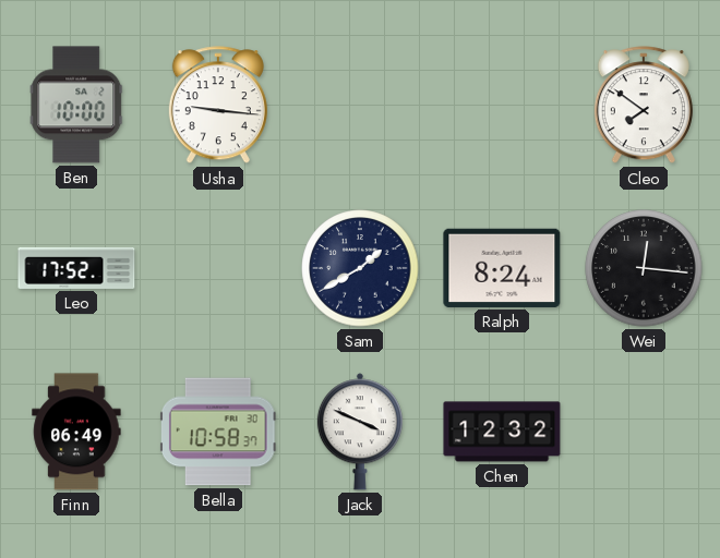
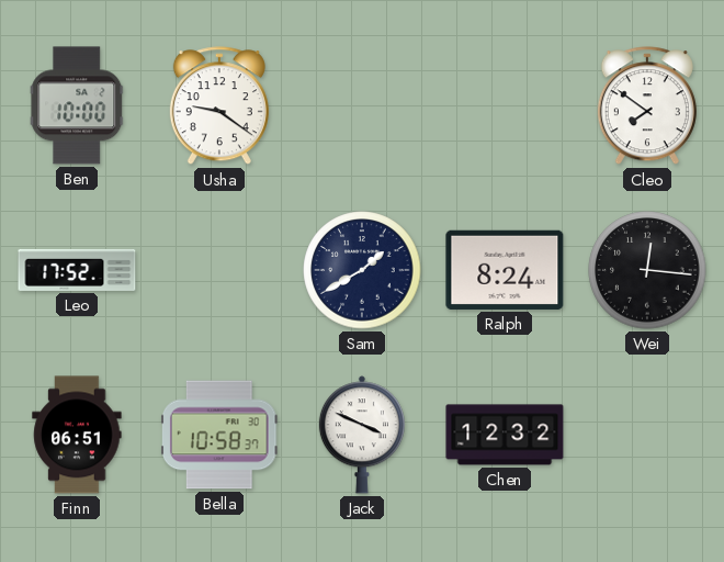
Usha: 9:16 -> 9:21 (219, 106)
Finn: 06:49 -> 06:51 (77, 435)
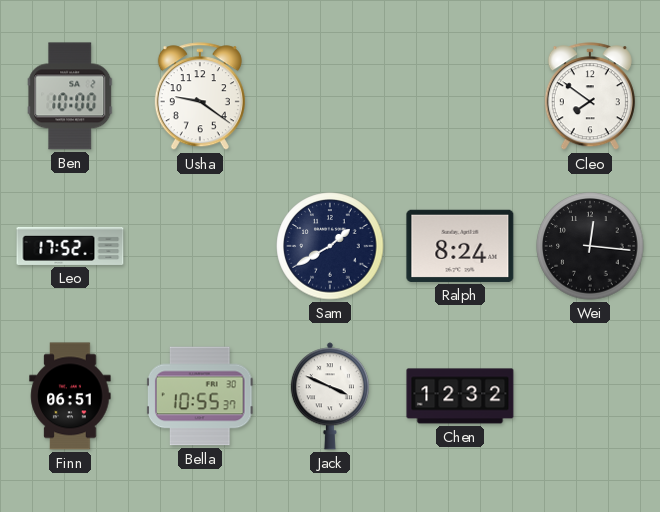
Bella: 10:58 -> 10:55 (200, 396)
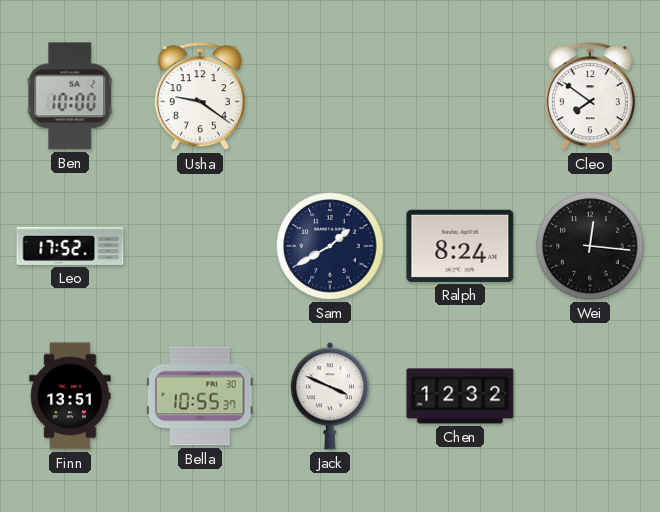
Finn: 06:51 -> 13:51 (70, 396)
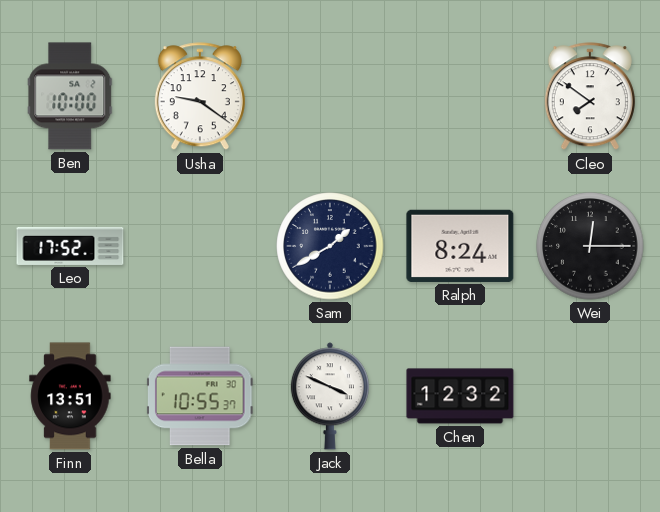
Wei: 12:16 -> 12:15 (590, 246)
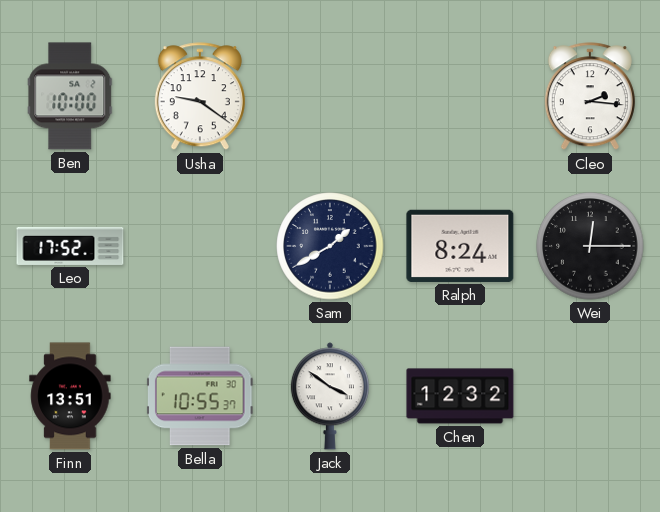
Cleo: 7:51 -> 2:16 (590, 97)
Jack: 3:49 -> 3:51 (330, 396)
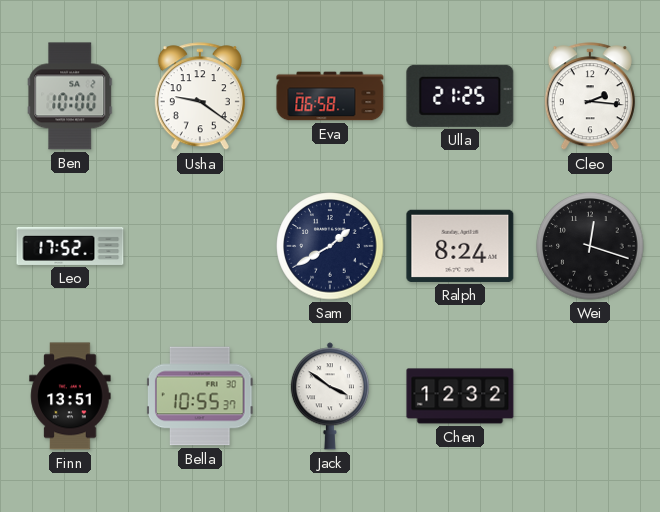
Eva: none -> 06:58 (330, 96)
Ulla: none -> 21:25 (460, 96)
Wei: 12:15 -> 12:18 (590, 246)
